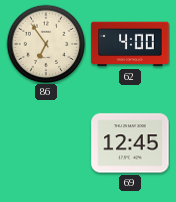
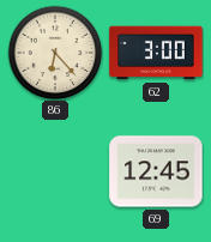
86: 6:54 -> 6:23 (55, 53)
62: 4:00 -> 3:00 (156, 53)
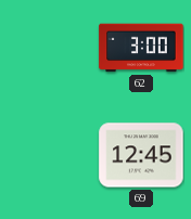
86: 6:23 -> none (55, 53)
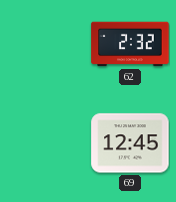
62: 3:00 -> 2:32 (130, 44)
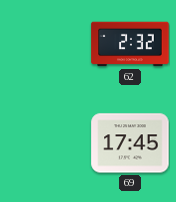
69: 12:45 -> 17:45 (130, 143)
